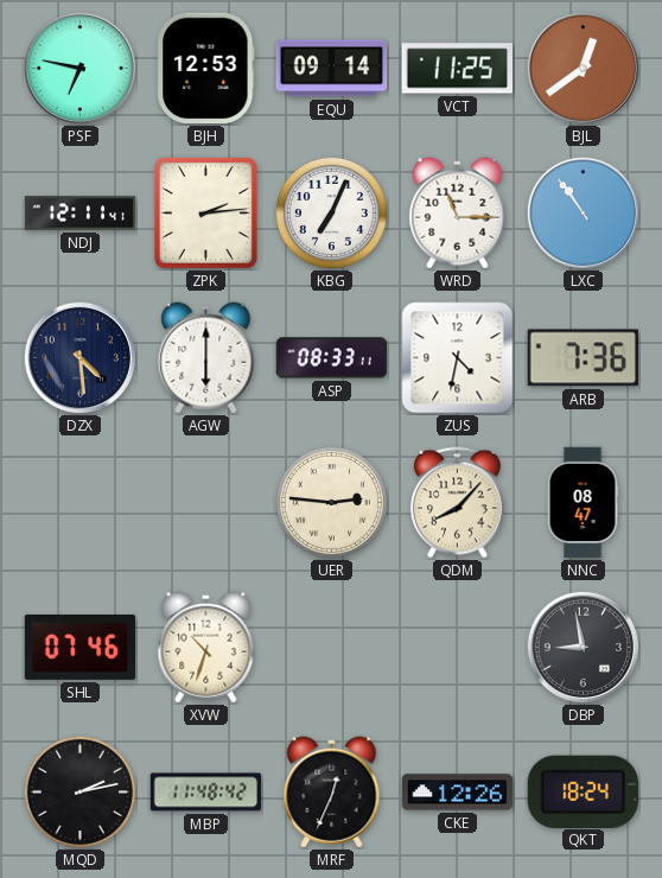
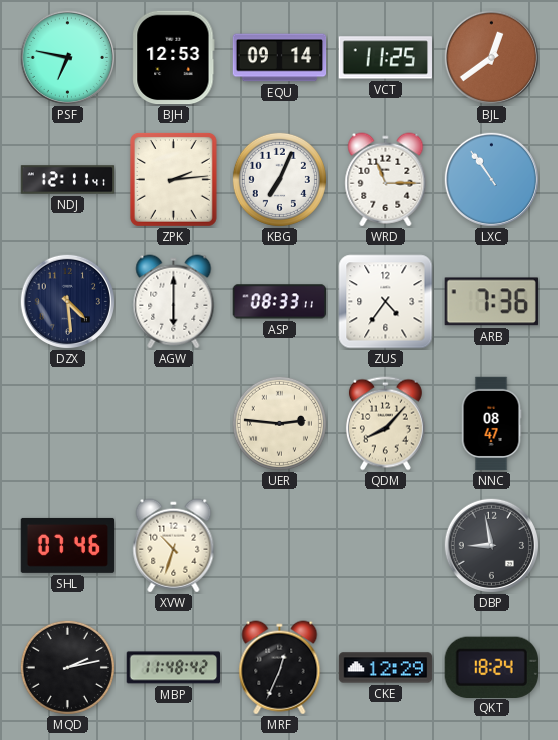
ZUS: 4:32 -> 4:36 (386, 302)
CKE: 12:26 -> 12:29 (386, 668)
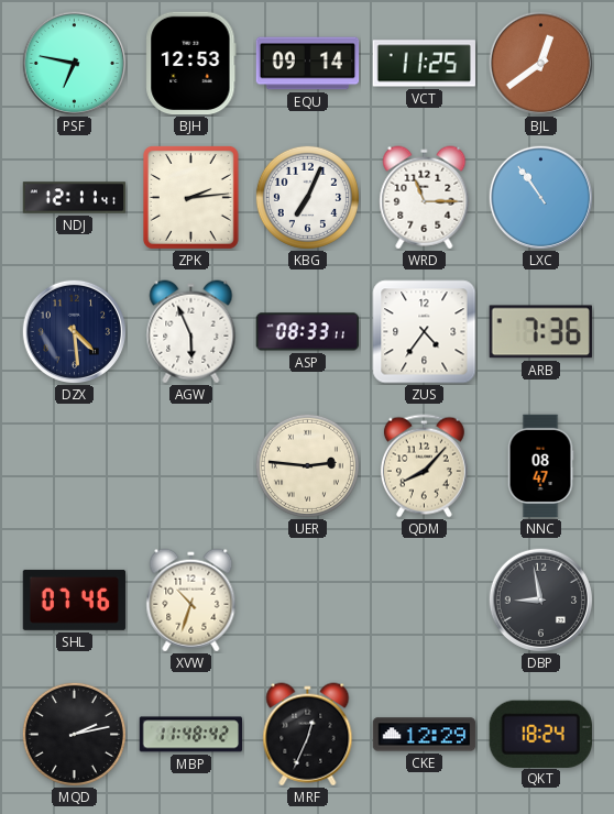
AGW: 6:00 -> 5:56 (191, 332)
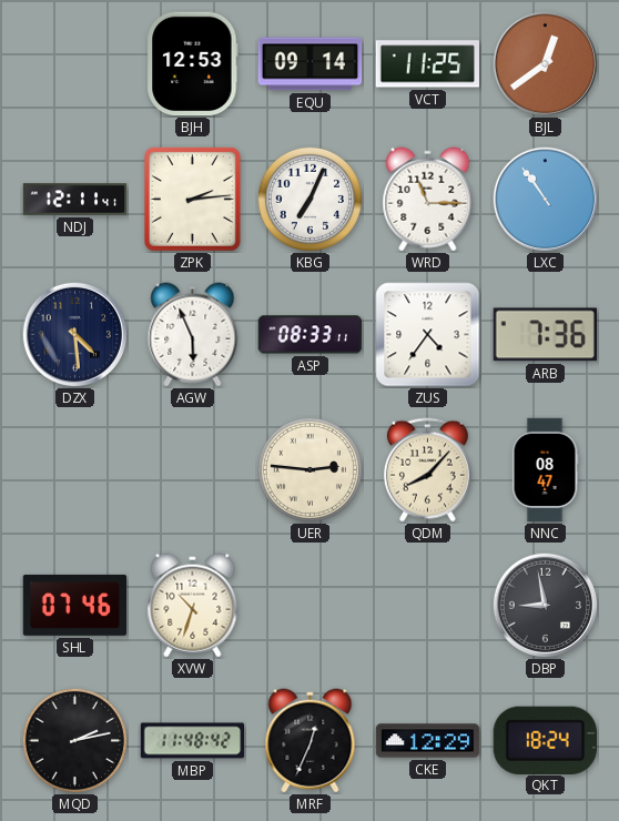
PSF: 6:47 -> none (74, 63)
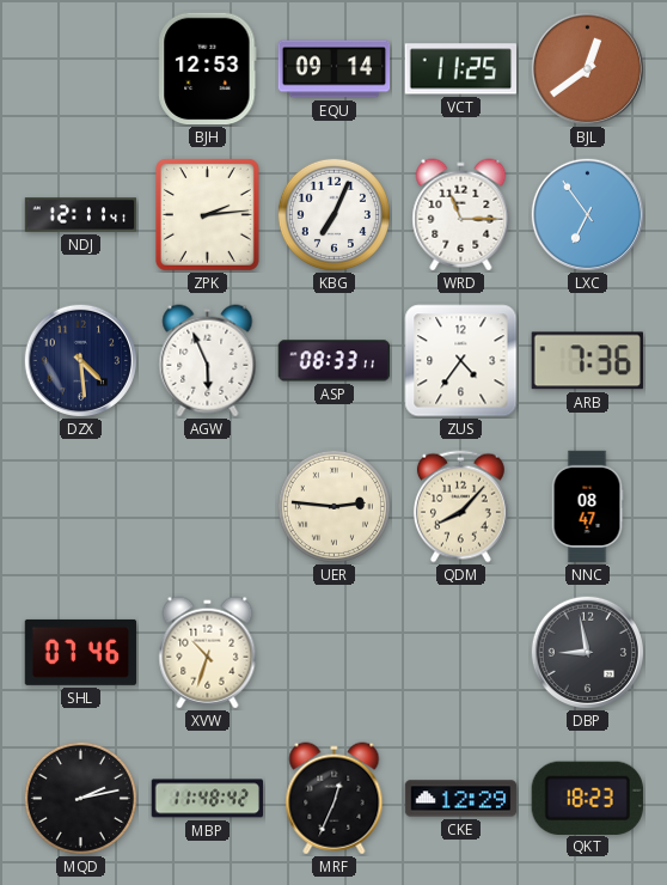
LXC: 10:54 -> 6:54 (587, 214)
QKT: 18:24 -> 18:23 (587, 798)
